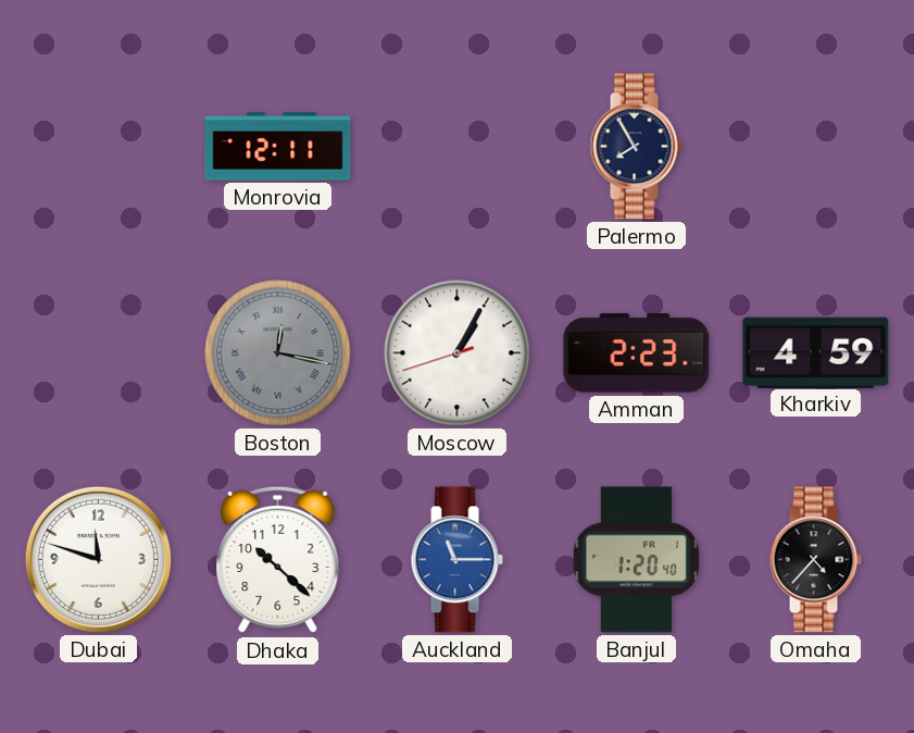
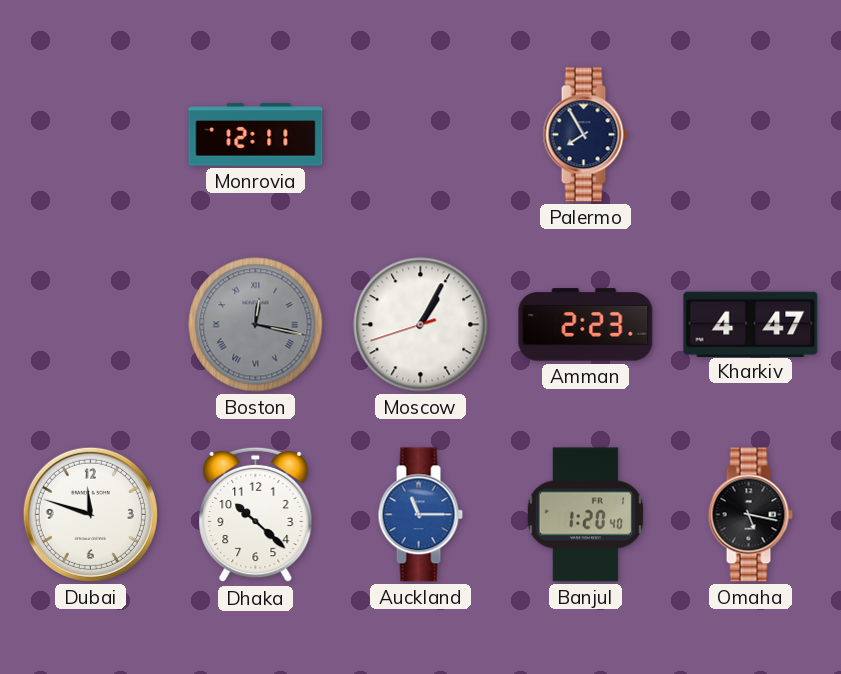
Kharkiv: 4:59 -> 4:47 (751, 324)
Omaha: 4:37 -> 5:17 (750, 515)
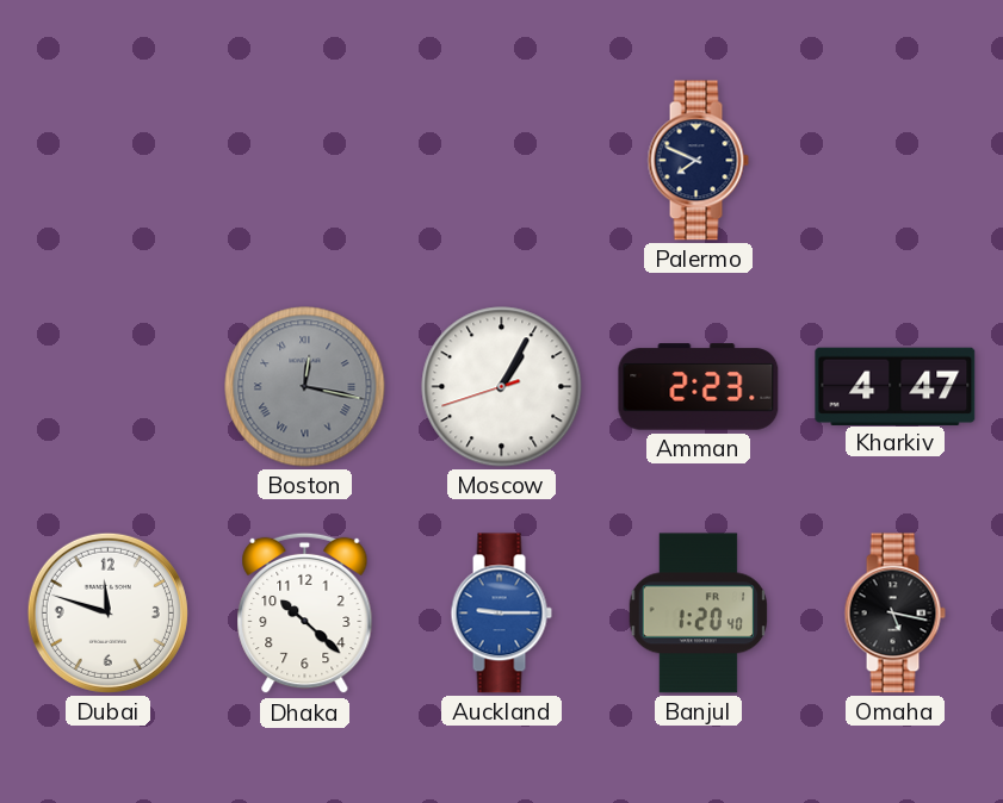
Monrovia: 12:11 -> none (256, 135)
Palermo: 7:55 -> 7:49 (698, 161)
Auckland: 11:15 -> 9:15 (501, 614)
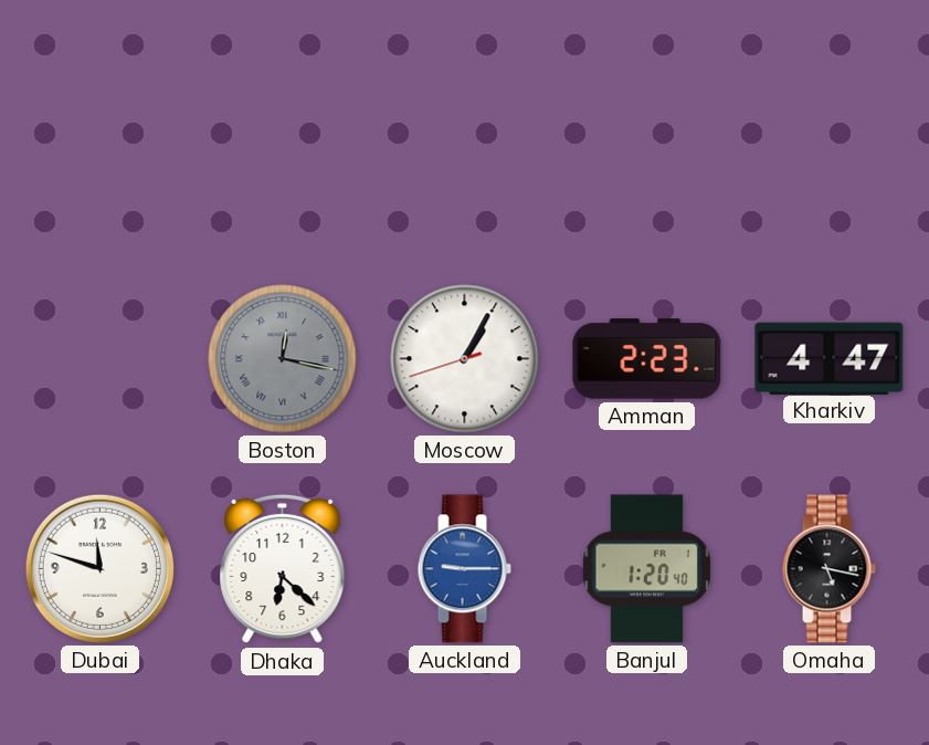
Palermo: 7:49 -> none (698, 161)
Dhaka: 10:22 -> 6:22 (283, 569)
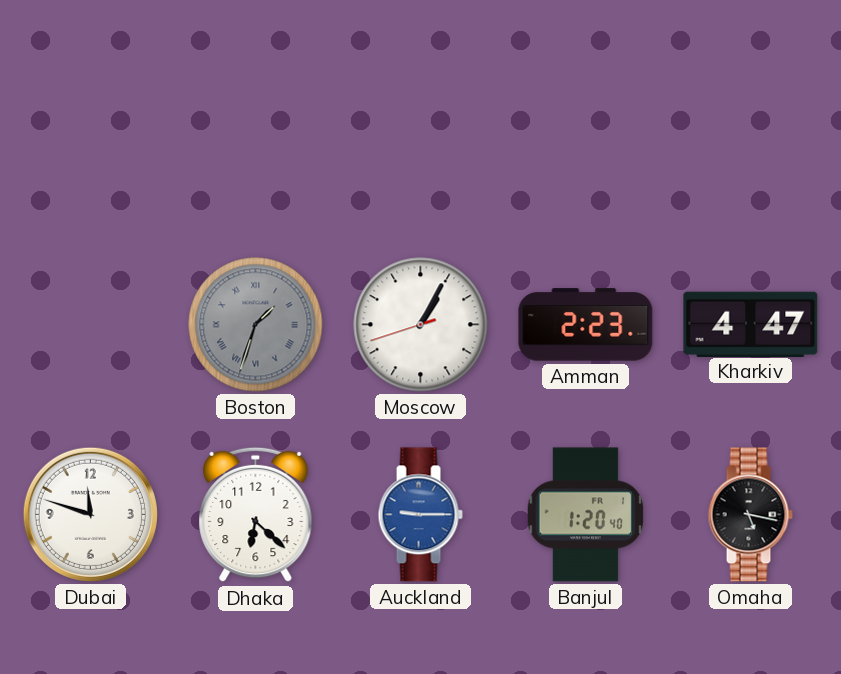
Boston: 12:17 -> 1:33 (256, 325)
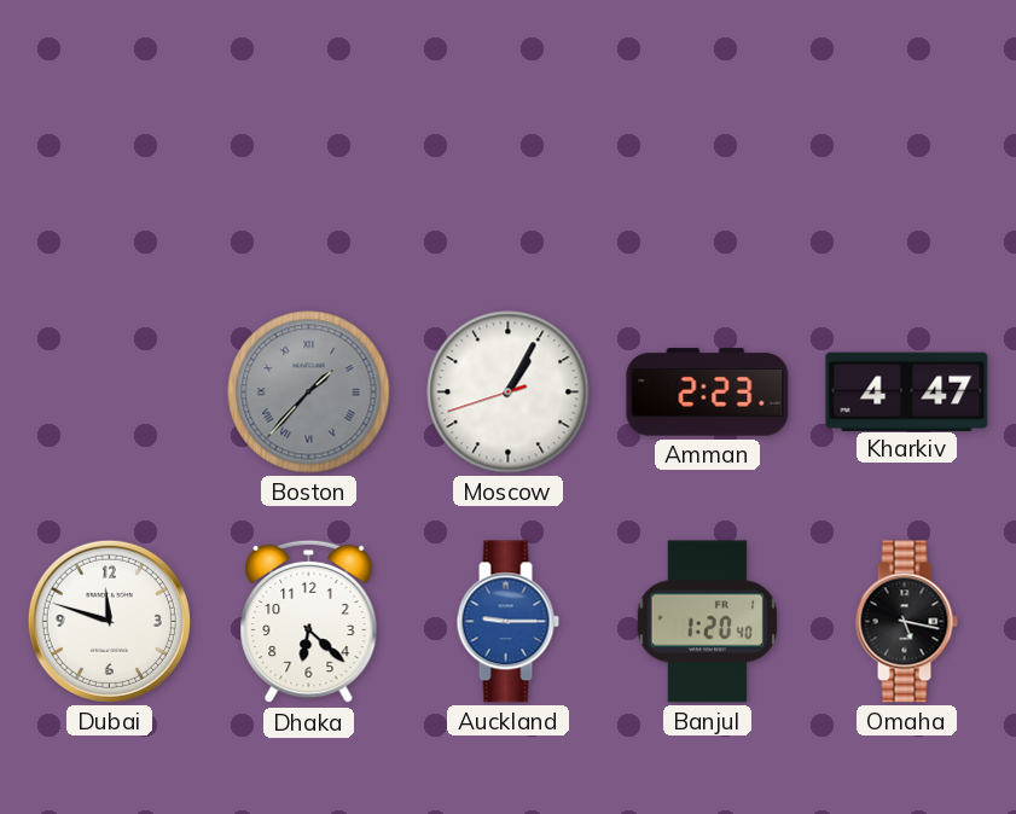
Boston: 1:33 -> 1:37 (309, 393)
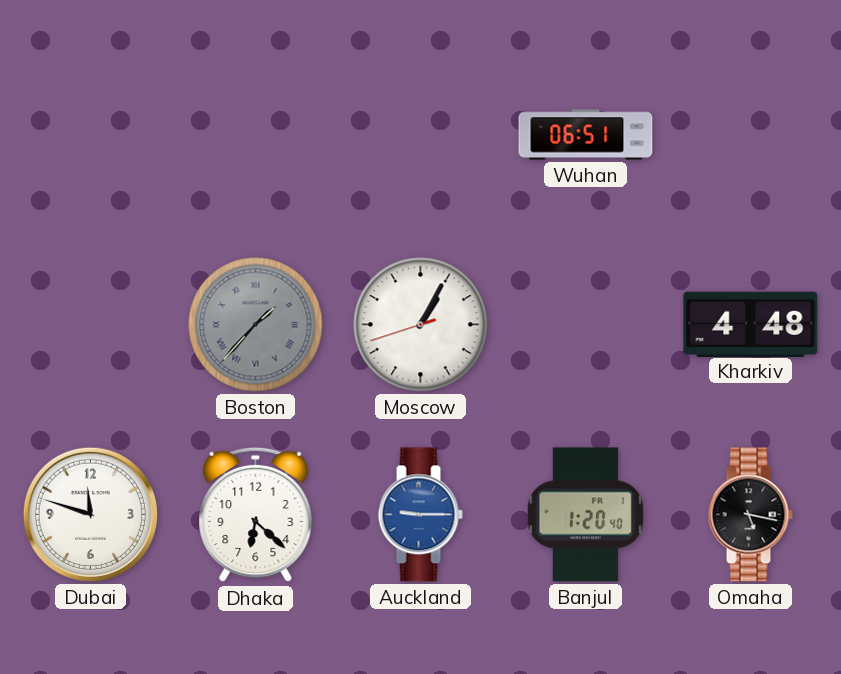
Wuhan: none -> 06:51 (586, 135)
Amman: 2:23 -> none (708, 393)
Kharkiv: 4:47 -> 4:48 (751, 324)
